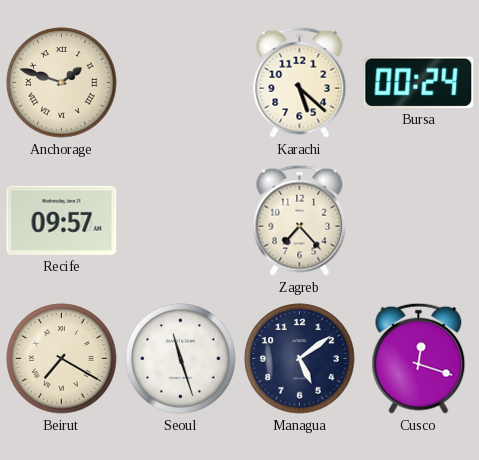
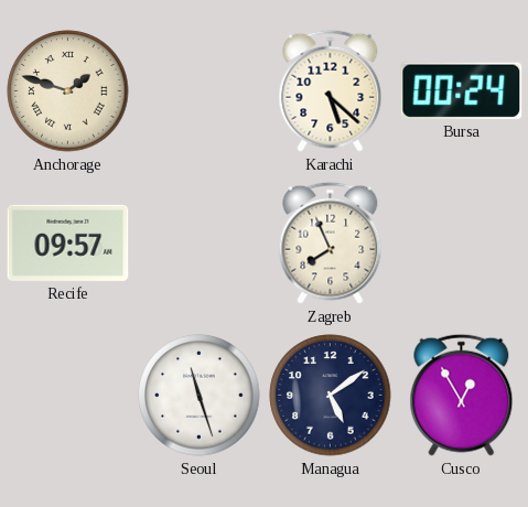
Zagreb: 7:23 -> 7:56 (331, 242)
Beirut: 7:20 -> none (62, 359)
Cusco: 12:18 -> 12:55 (462, 395)
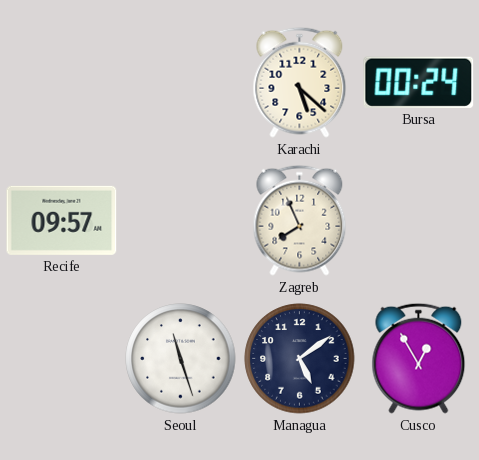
Anchorage: 1:48 -> none (68, 91)
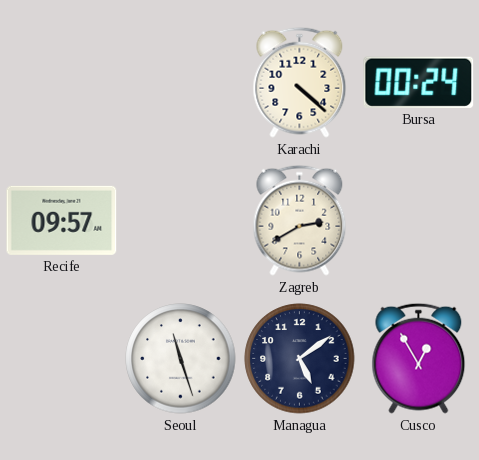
Karachi: 5:22 -> 4:22 (300, 82)
Zagreb: 7:56 -> 2:40 (300, 220)
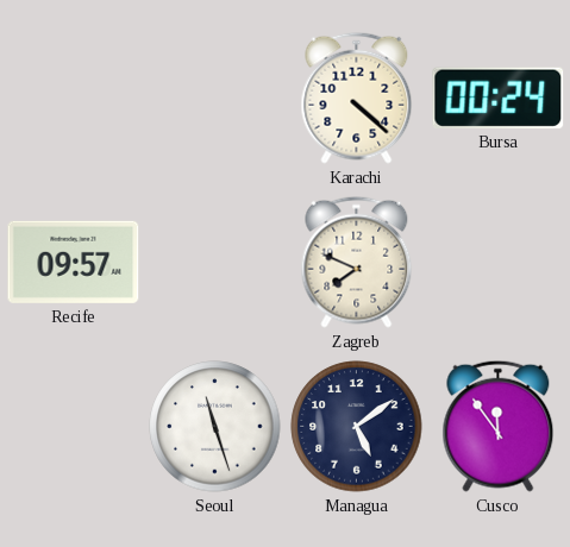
Zagreb: 2:40 -> 7:49 (357, 262)
Cusco: 12:55 -> 11:54 (499, 426)
